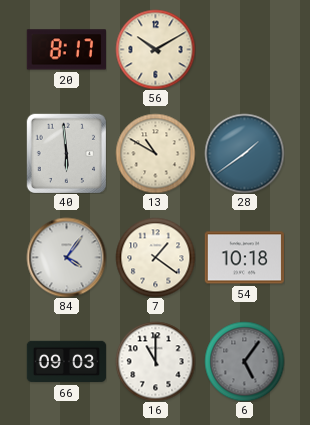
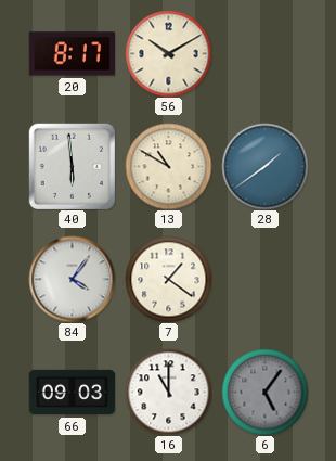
54: 10:18 -> none (244, 258)
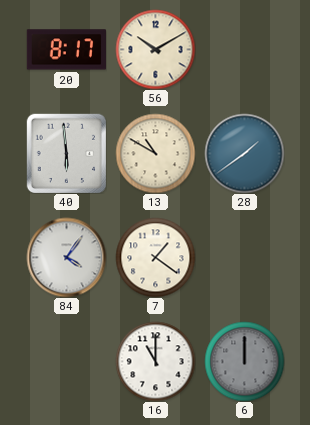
66: 09:03 -> none (72, 393)
6: 5:06 -> 12:00 (244, 361)
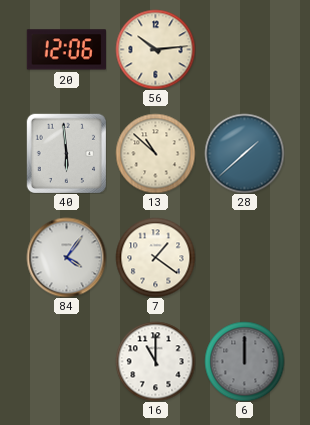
20: 8:17 -> 12:06 (66, 50)
56: 10:10 -> 10:14 (155, 49)
13: 10:50 -> 10:52 (155, 153)
28: 1:39 -> 1:38 (244, 153)
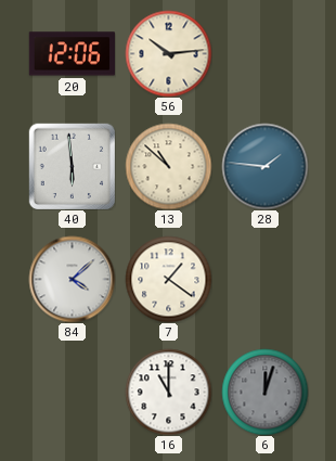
28: 1:38 -> 1:46 (264, 166)
84: 4:06 -> 4:08 (72, 279)
6: 12:00 -> 12:03 (264, 392)
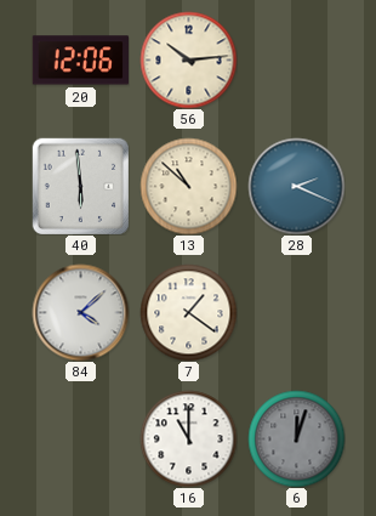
28: 1:46 -> 2:19 (296, 186)
